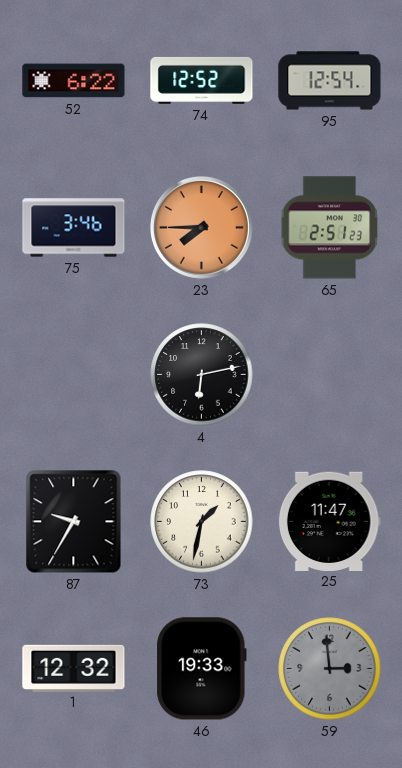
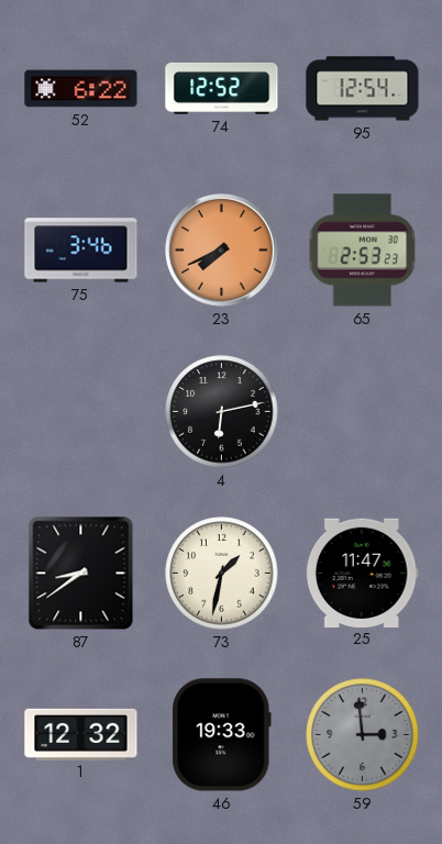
23: 7:45 -> 7:41 (221, 249)
65: 2:51 -> 2:53 (363, 251)
87: 9:35 -> 8:39 (81, 574)
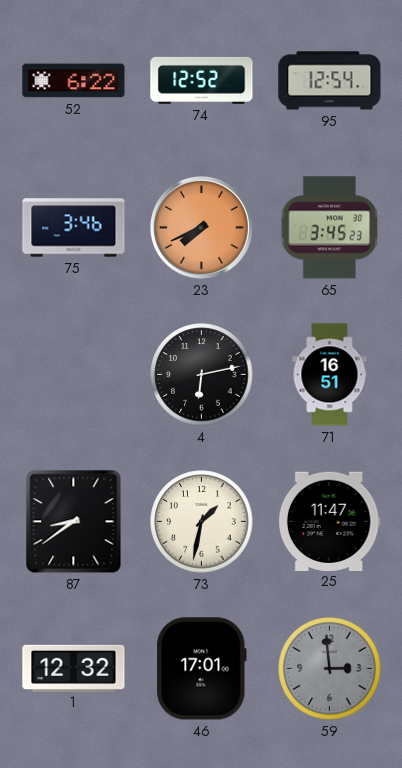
65: 2:53 -> 3:45 (330, 228)
71: none -> 16:51 (330, 375)
46: 19:33 -> 17:01 (202, 669)
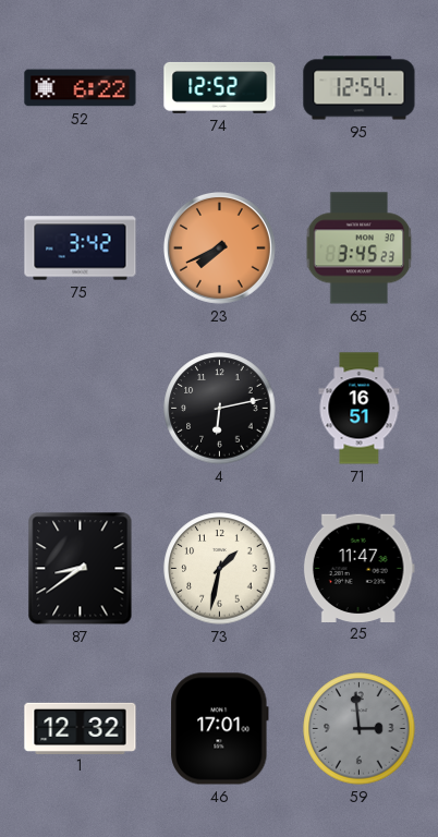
75: 3:46 -> 3:42 (81, 248)
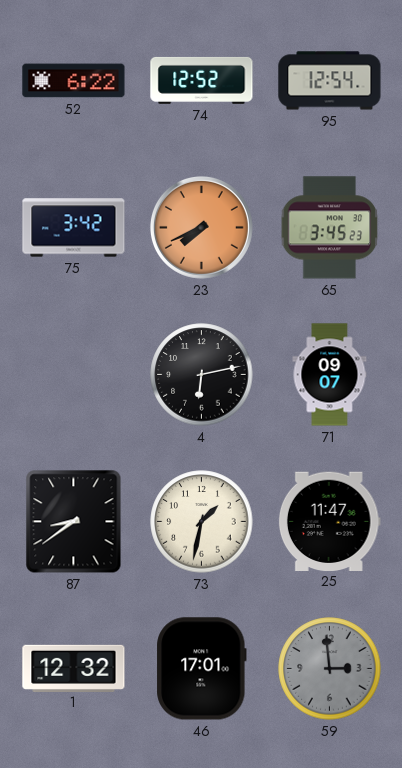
71: 16:51 -> 09:07 (330, 375)
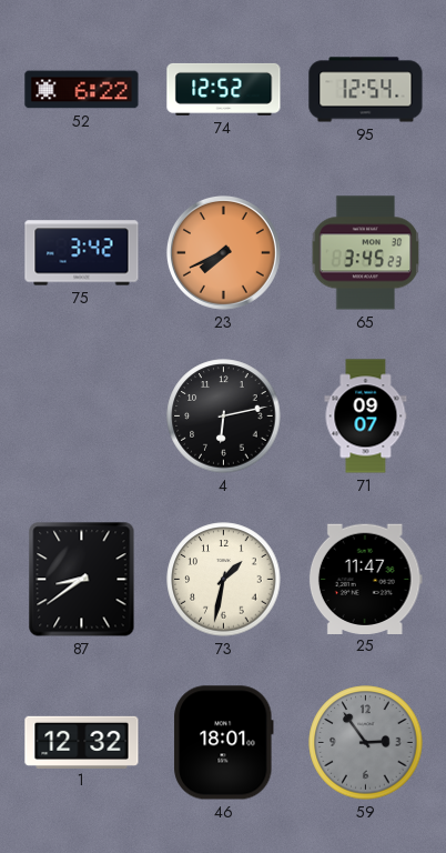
46: 17:01 -> 18:01 (224, 743)
59: 2:59 -> 2:54 (366, 743)
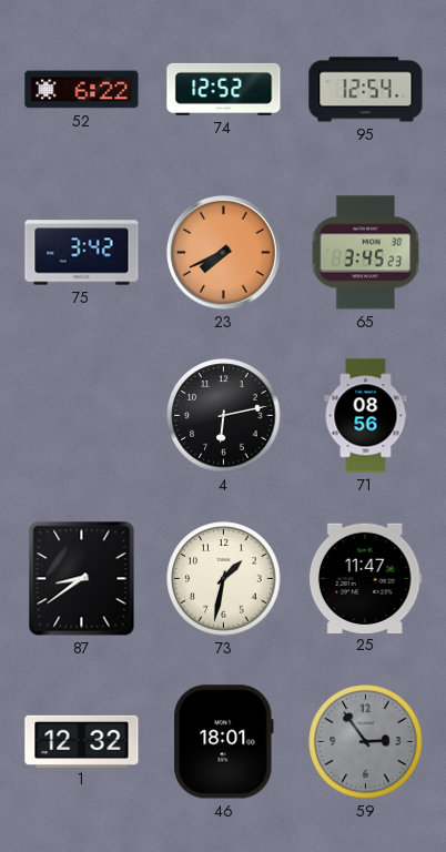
71: 09:07 -> 08:56 (366, 416)
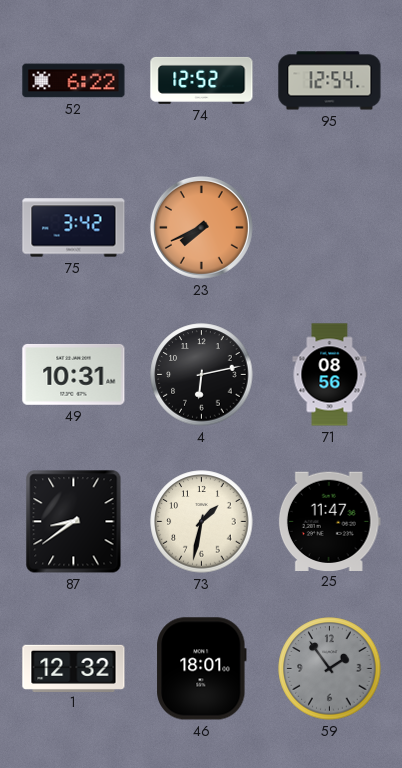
65: 3:45 -> none (366, 253)
49: none -> 10:31 (74, 374)
59: 2:54 -> 1:54 (330, 669)
